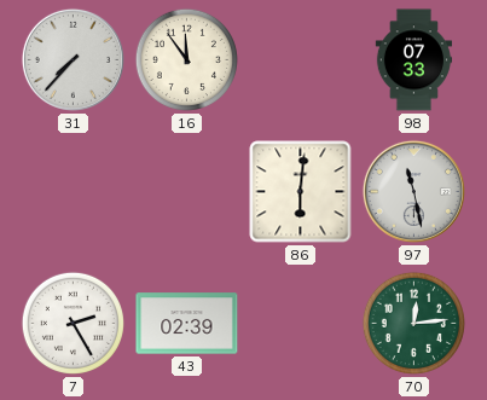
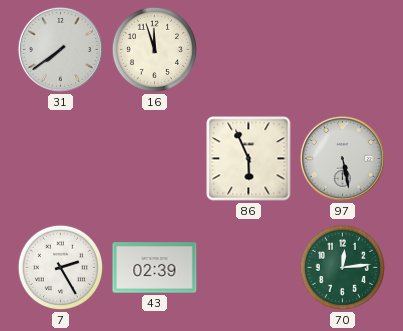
31: 7:37 -> 7:39 (60, 49)
16: 11:54 -> 11:57 (154, 49)
98: 07:33 -> none (413, 60)
86: 6:01 -> 5:56 (249, 159)
97: 11:28 -> 5:28 (342, 158)
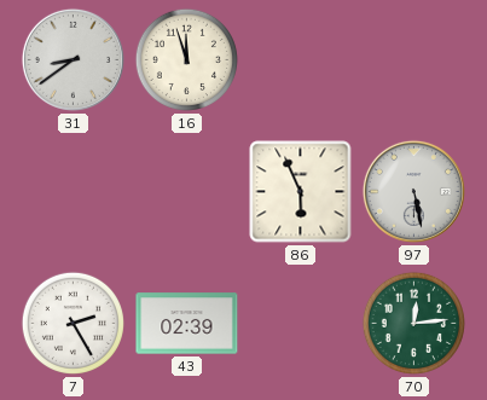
31: 7:39 -> 8:39 (73, 59)
